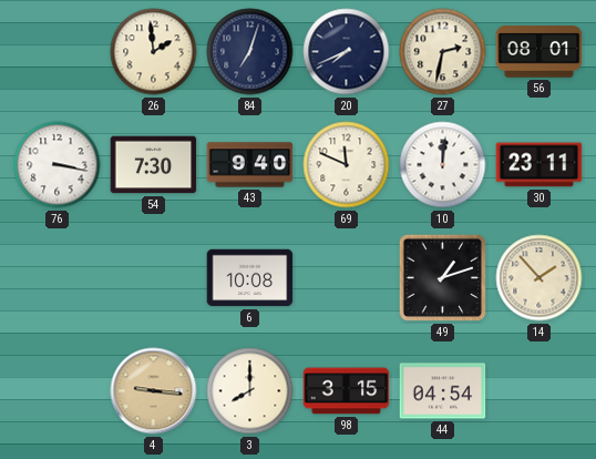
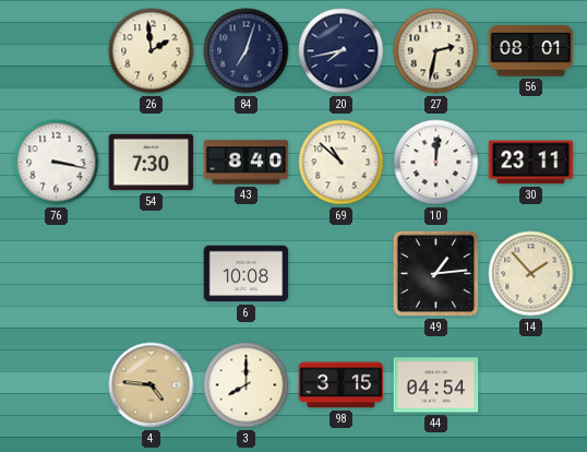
20: 7:41 -> 7:43 (342, 51)
43: 9:40 -> 8:40 (247, 163)
69: 11:49 -> 10:52 (342, 163)
49: 1:12 -> 1:14 (435, 273)
4: 9:16 -> 4:46 (152, 385)
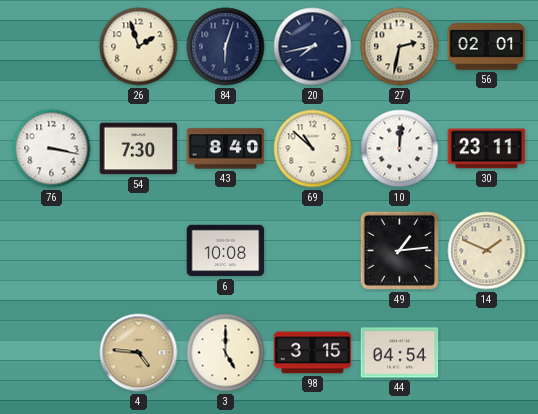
26: 1:59 -> 1:57 (139, 47)
84: 7:03 -> 6:03 (226, 47)
56: 08:01 -> 02:01 (487, 47)
14: 1:53 -> 1:49 (487, 251)
3: 8:00 -> 5:00 (226, 353)
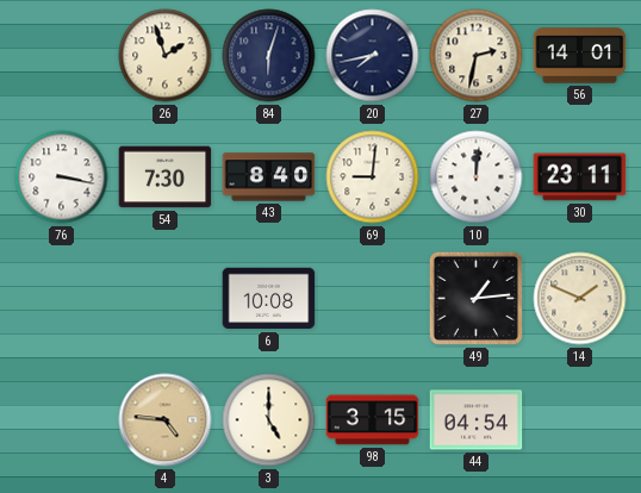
56: 02:01 -> 14:01 (580, 56)
69: 10:52 -> 9:01 (373, 177)
